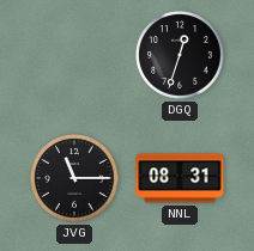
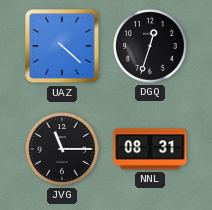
UAZ: none -> 4:22 (62, 46)
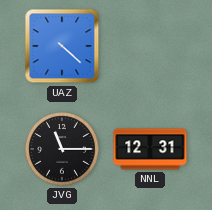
DGQ: 12:33 -> none (150, 46)
NNL: 08:31 -> 12:31 (150, 149)
